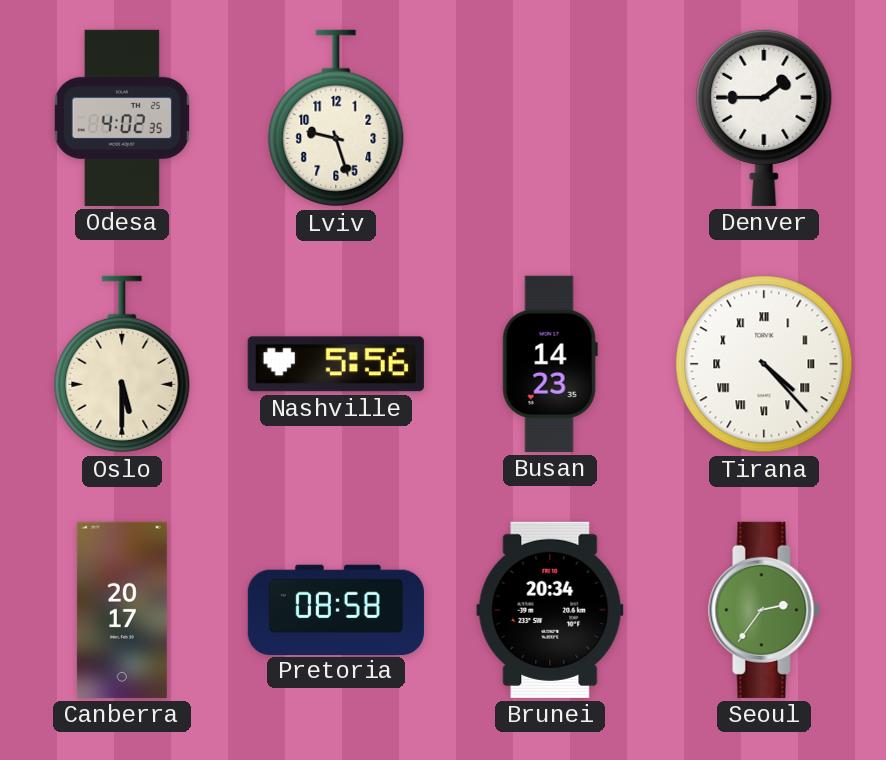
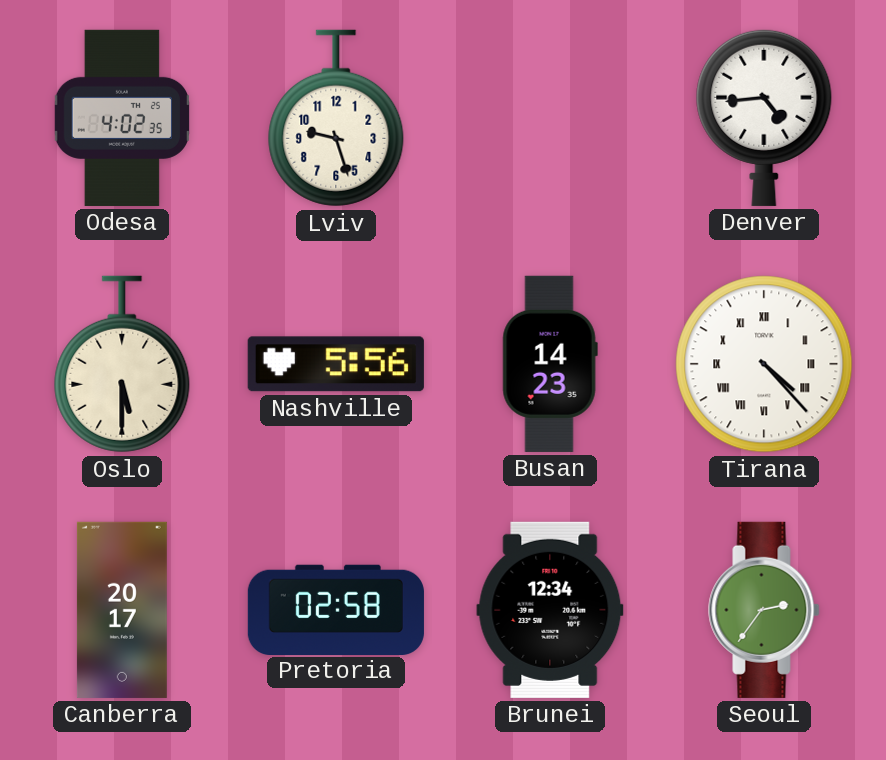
Denver: 1:45 -> 4:44 (764, 117)
Pretoria: 08:58 -> 02:58 (336, 609)
Brunei: 20:34 -> 12:34 (550, 610)
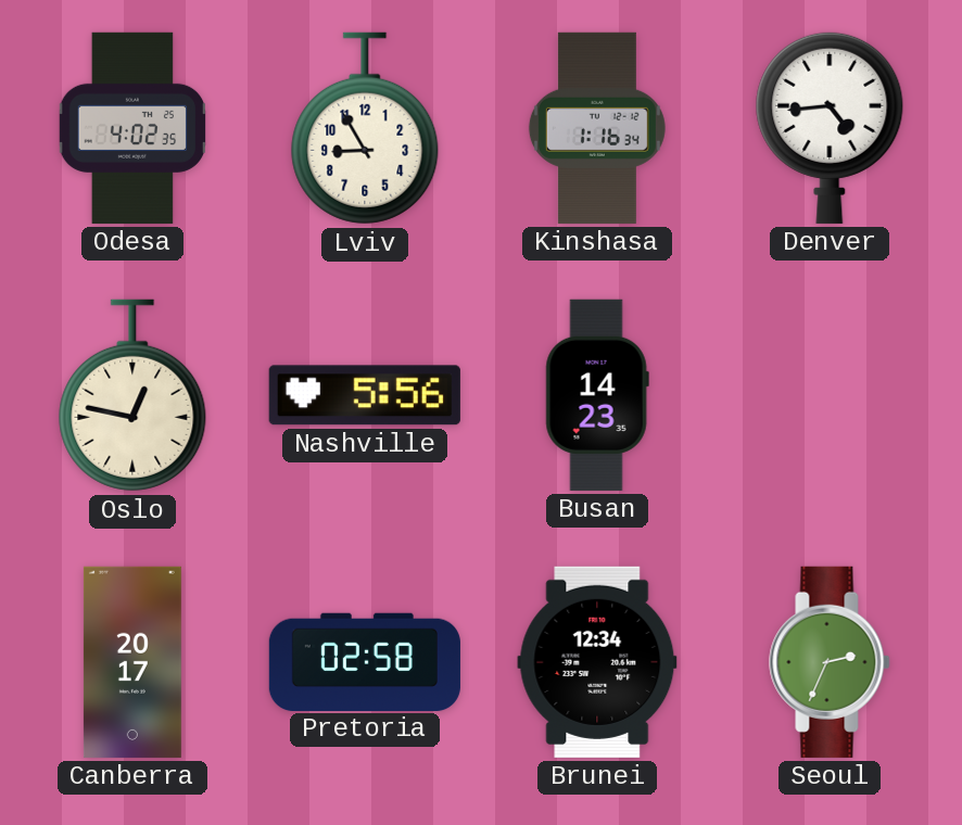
Lviv: 9:27 -> 8:55 (365, 128)
Kinshasa: none -> 1:16 (597, 128)
Oslo: 5:30 -> 12:47 (132, 395)
Tirana: 4:23 -> none (764, 364)
Seoul: 2:36 -> 2:34 (830, 662)
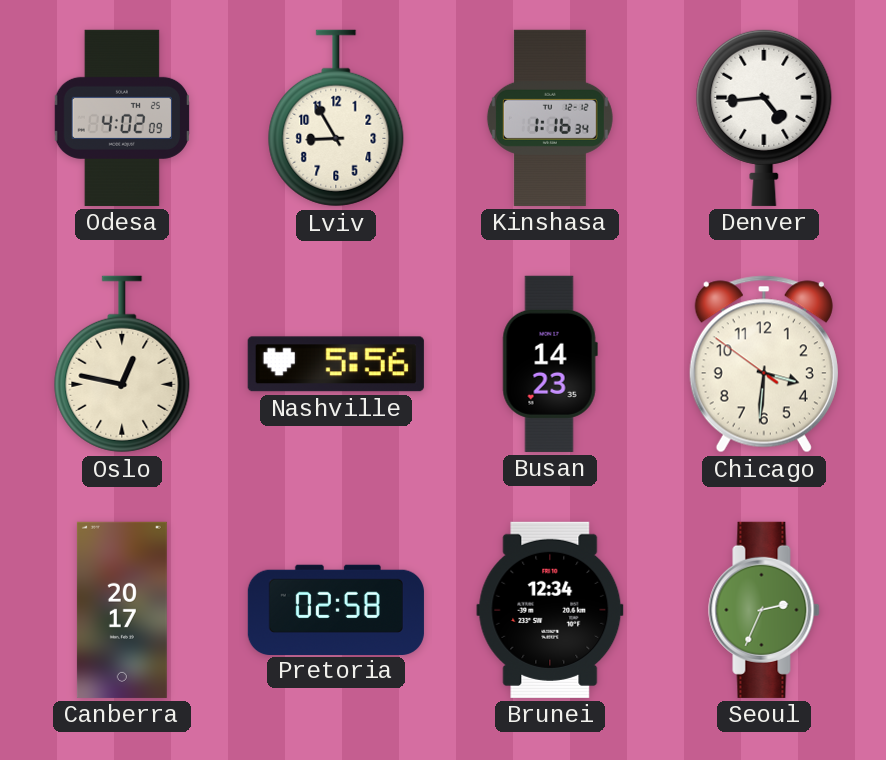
Odesa: 4:02:35 -> 4:02:09 (121, 118)
Chicago: none -> 3:30 (764, 364)
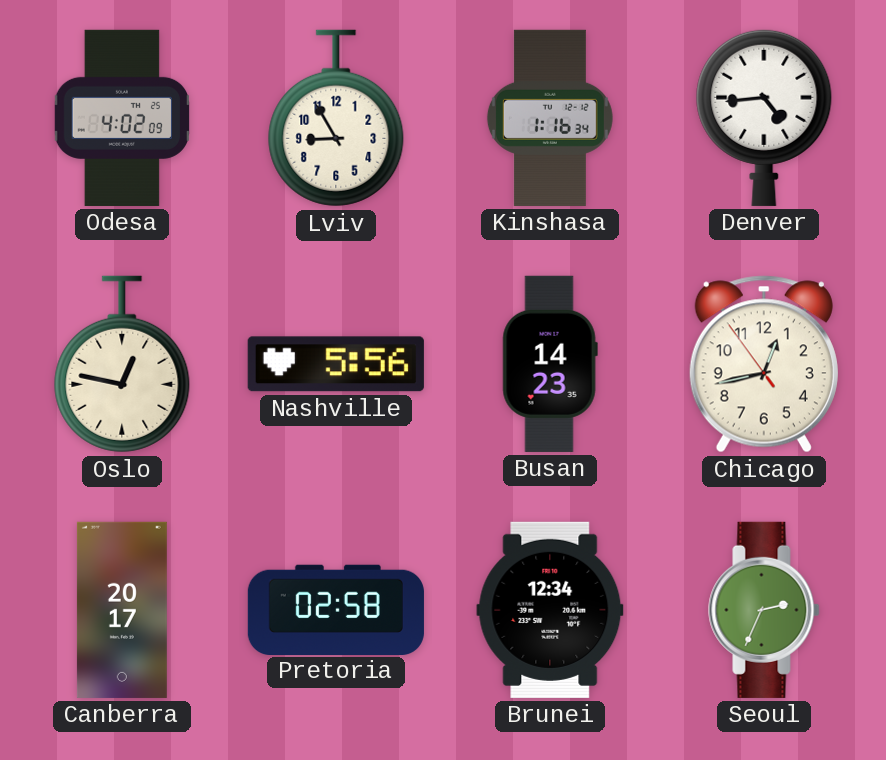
Chicago: 3:30 -> 12:42 (764, 364)
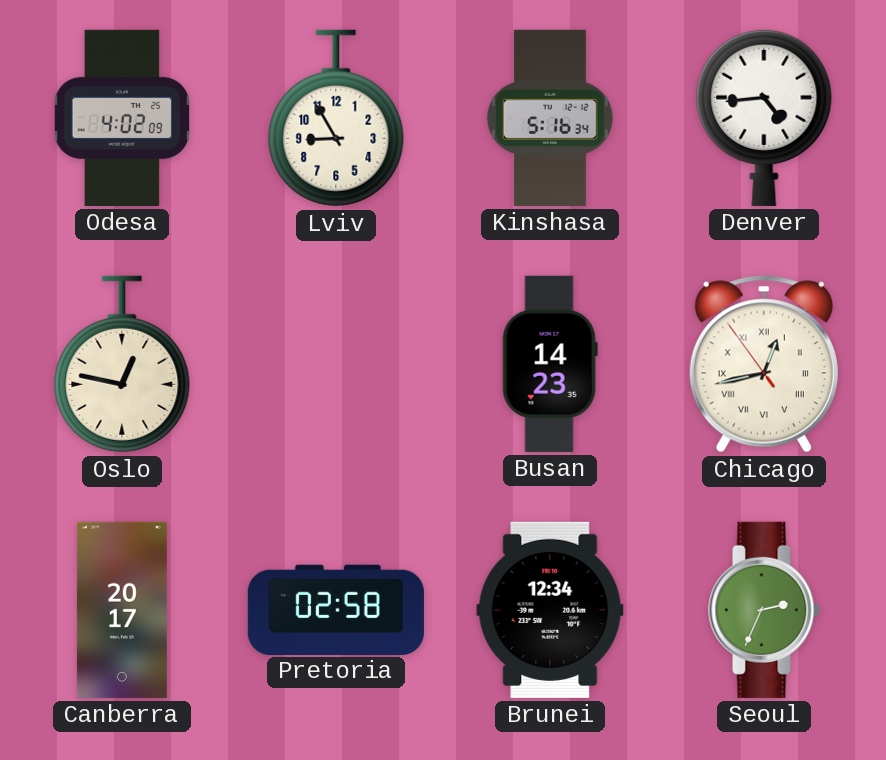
Kinshasa: 1:16 -> 5:16 (550, 118)
Nashville: 5:56 -> none (336, 364)
Chicago numerals: Arabic -> Roman (764, 364)
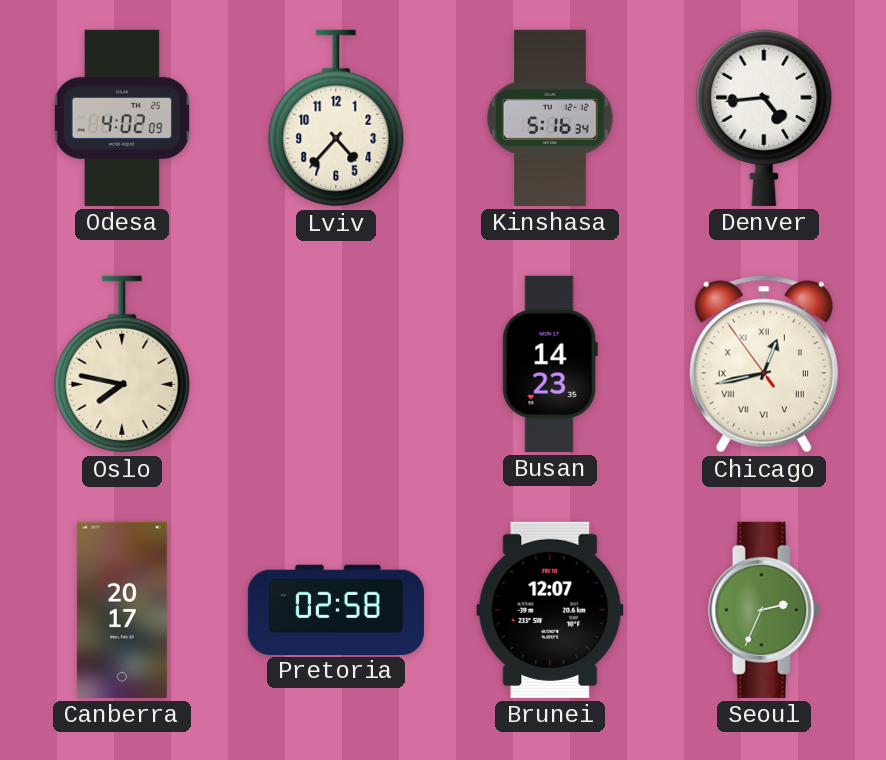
Lviv: 8:55 -> 4:37 (336, 118)
Oslo: 12:47 -> 7:47 (122, 364)
Brunei: 12:34 -> 12:07 (550, 610)
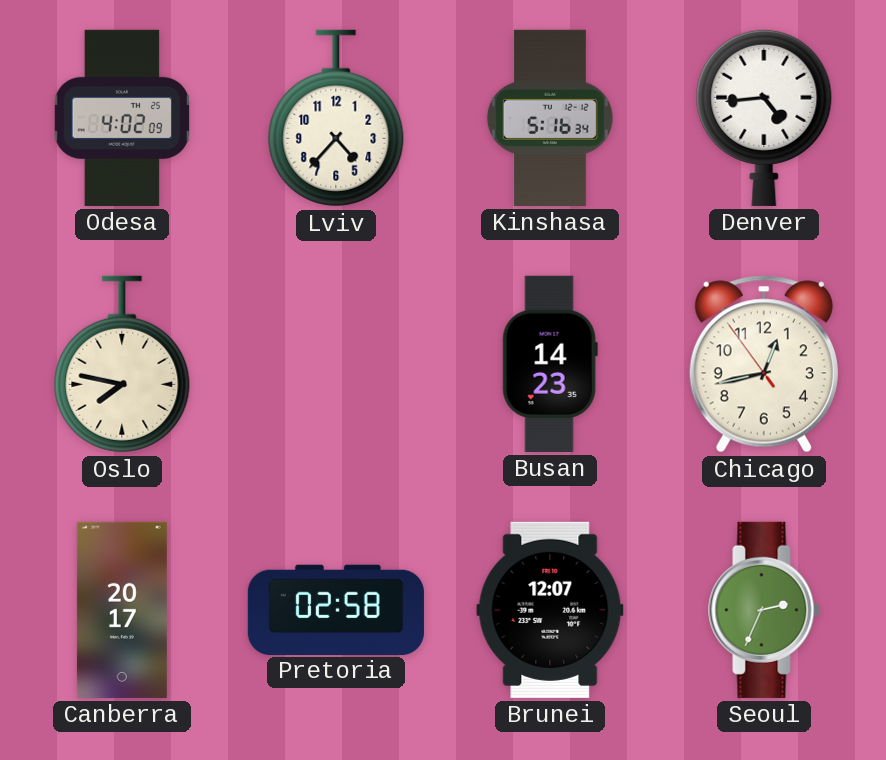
Chicago numerals: Roman -> Arabic (764, 364)
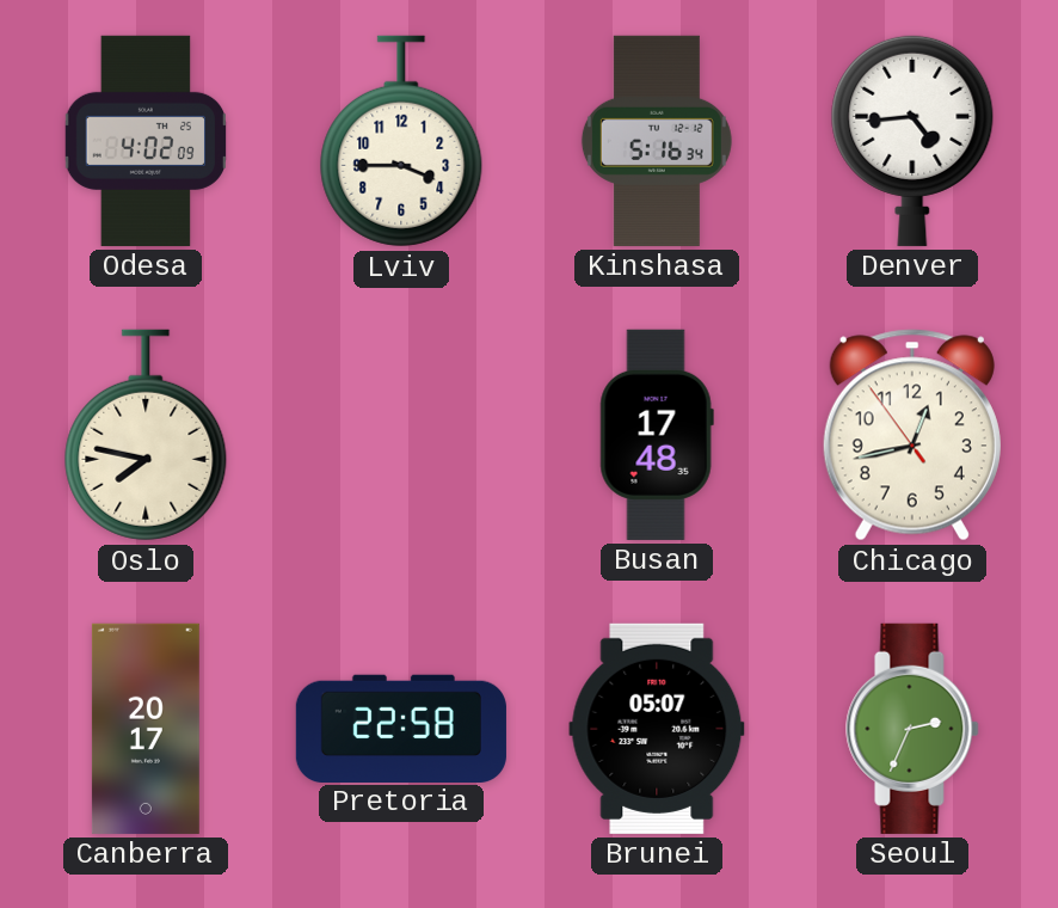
Lviv: 4:37 -> 3:45 (401, 141)
Busan: 14:23 -> 17:48 (657, 435)
Pretoria: 02:58 -> 22:58 (401, 728)
Brunei: 12:07 -> 05:07 (657, 729)
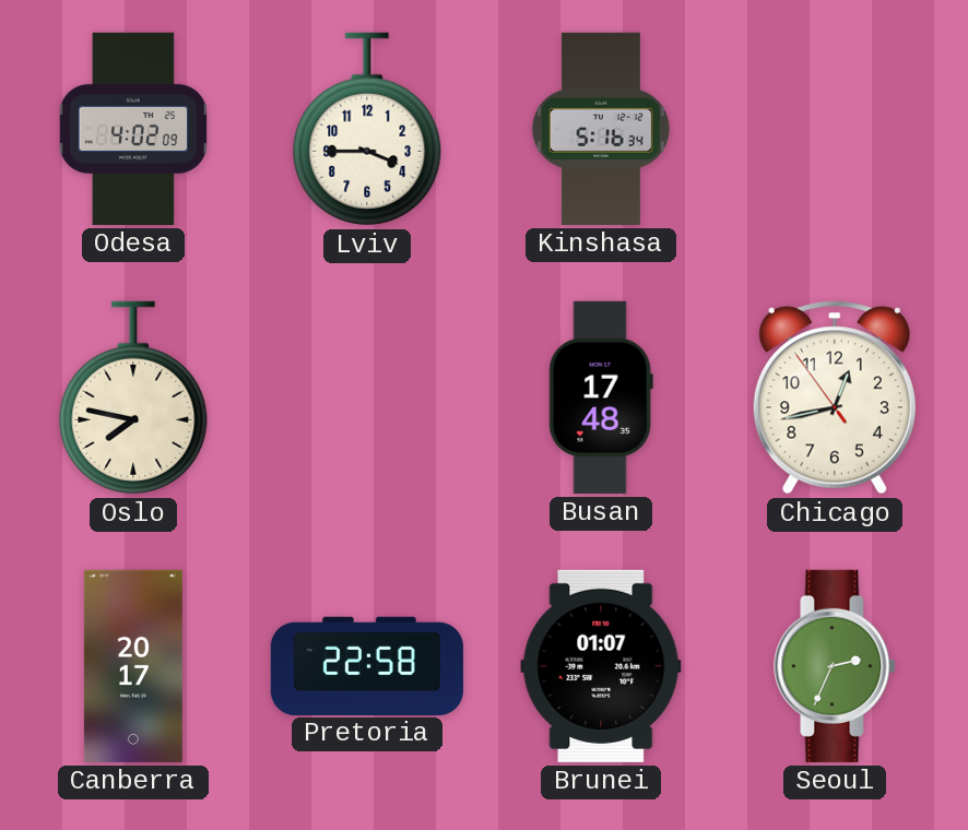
Denver: 4:44 -> none (912, 140)
Brunei: 05:07 -> 01:07 (601, 666)
